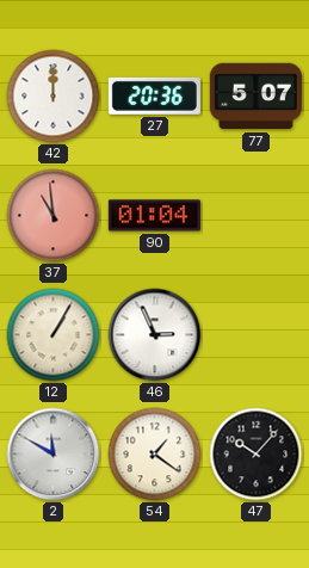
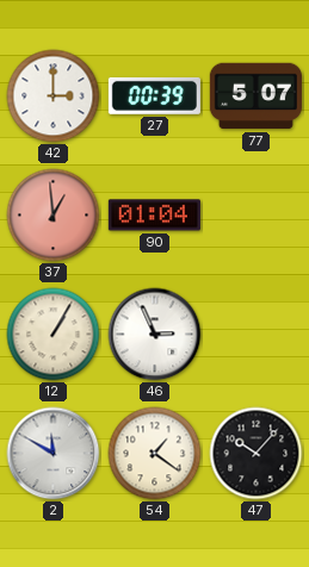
42: 12:00 -> 3:00 (54, 96)
27: 20:36 -> 00:39 (154, 95)
37: 10:59 -> 12:59 (54, 216)
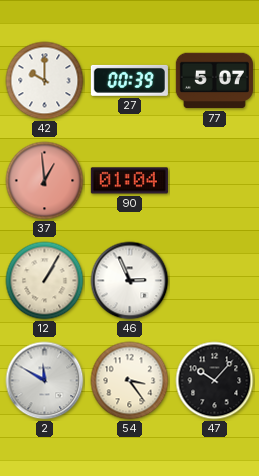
42: 3:00 -> 10:00 (45, 81)
54: 1:21 -> 3:24 (130, 381)
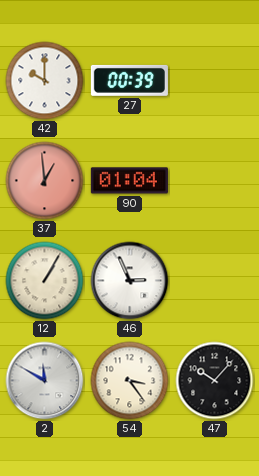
77: 5:07 -> none (214, 81)
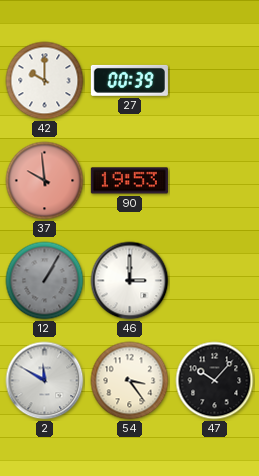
37: 12:59 -> 9:59 (45, 181)
90: 01:04 -> 19:53 (129, 181)
12 dial: cream -> grey (45, 281)
46: 2:56 -> 3:00 (130, 281)
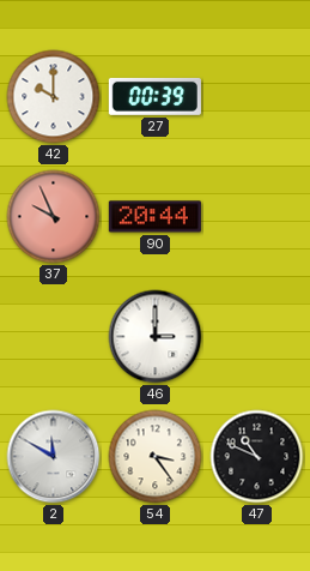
37: 9:59 -> 9:56 (54, 217)
90: 19:53 -> 20:44 (154, 217)
12: 1:05 -> none (45, 281)
47: 10:07 -> 10:49 (257, 457)
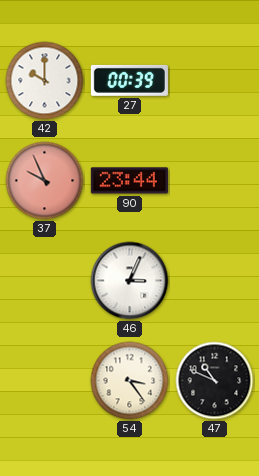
90: 20:44 -> 23:44 (129, 181)
46: 3:00 -> 3:04 (130, 281)
2: 11:50 -> none (54, 457)
